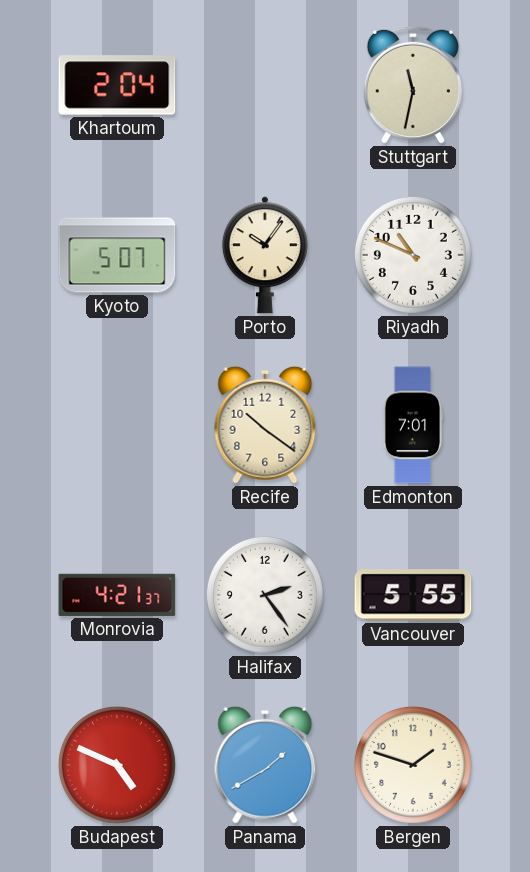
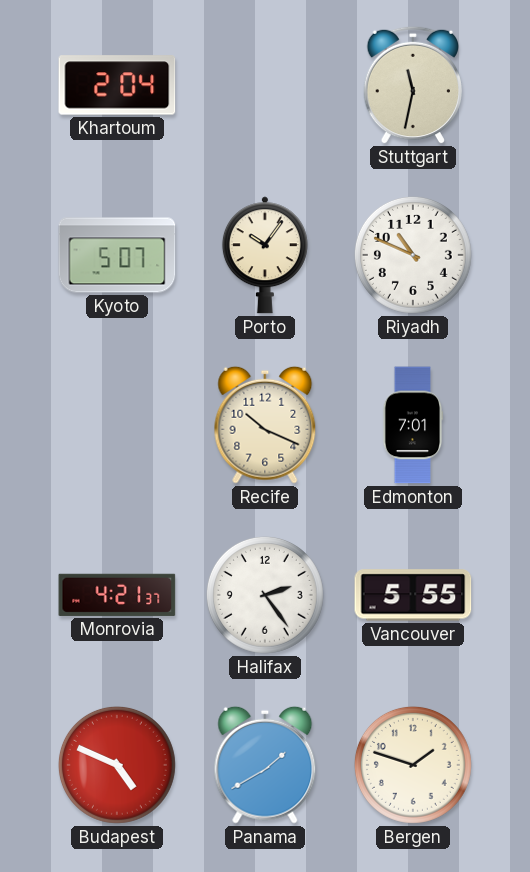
Recife: 10:21 -> 10:19 (265, 425)
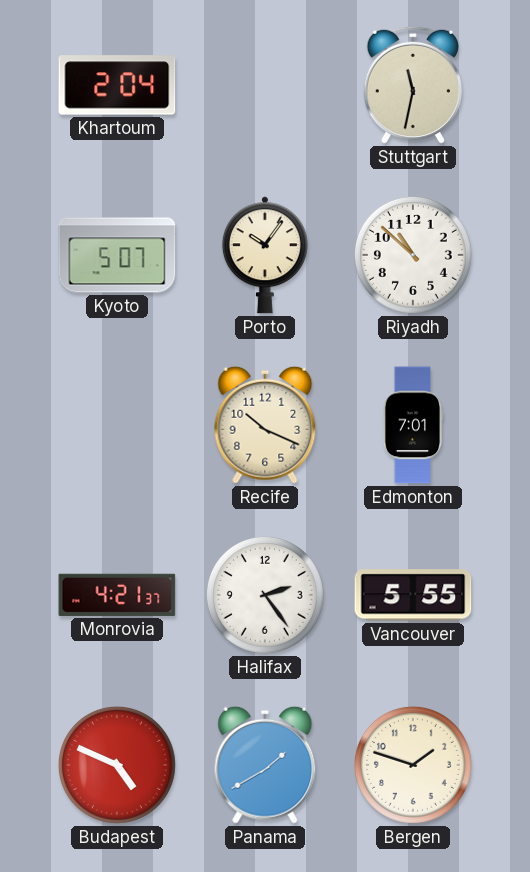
Riyadh: 10:49 -> 10:52 (413, 255)
